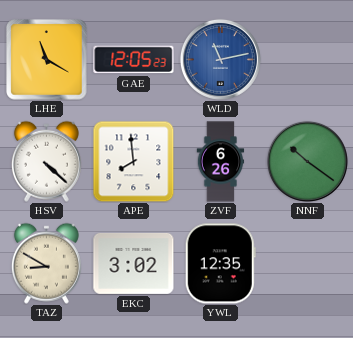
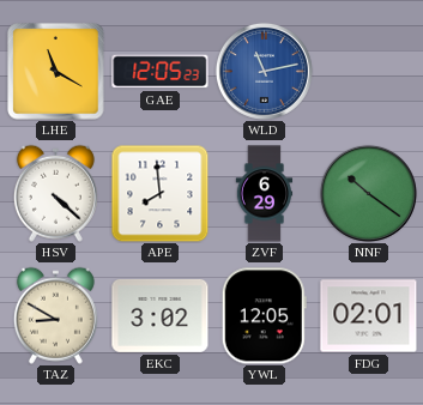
ZVF: 6:26 -> 6:29 (265, 194)
YWL: 12:35 -> 12:05 (264, 316)
FDG: none -> 02:01 (369, 316)
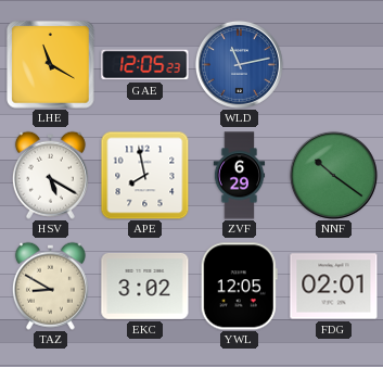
HSV: 4:22 -> 5:20 (50, 175)
APE: 7:59 -> 7:58 (144, 175)
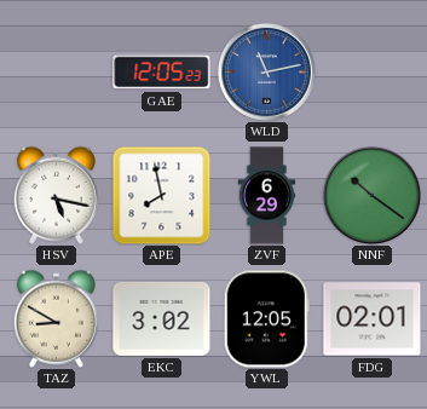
LHE: 11:20 -> none (51, 65)
HSV: 5:20 -> 5:17 (56, 195)
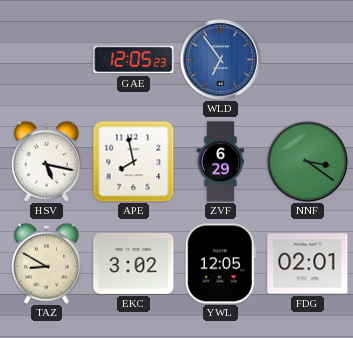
WLD: 11:13 -> 6:54 (220, 59)
NNF: 10:21 -> 3:21 (307, 161)
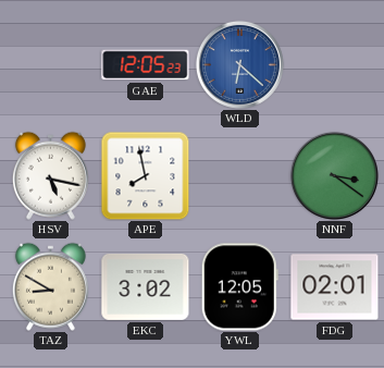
WLD: 6:54 -> 6:22 (239, 64)
ZVF: 6:29 -> none (221, 162)
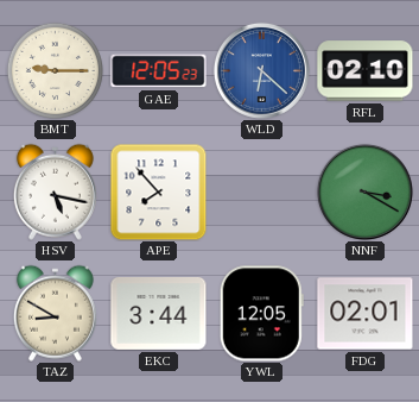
BMT: none -> 9:15 (55, 70)
RFL: none -> 02:10 (366, 71)
APE: 7:58 -> 7:53 (158, 191)
NNF: 3:21 -> 3:20 (364, 191)
EKC: 3:02 -> 3:44 (159, 313)
